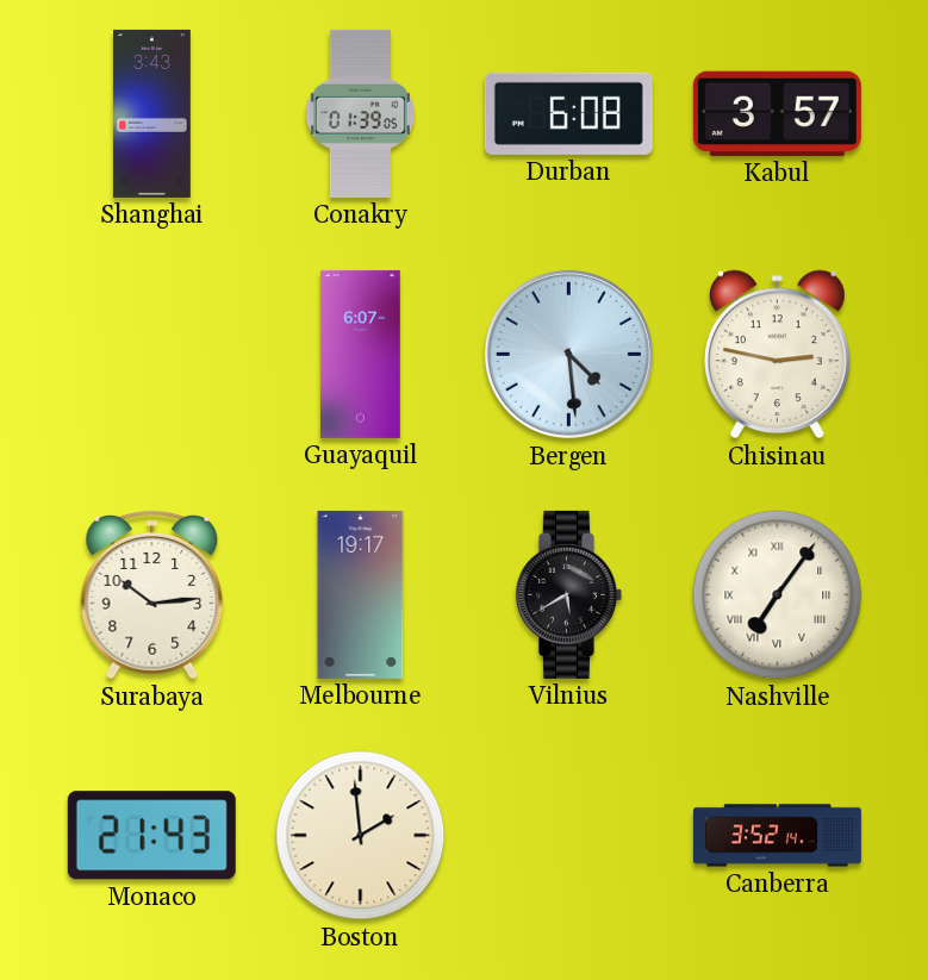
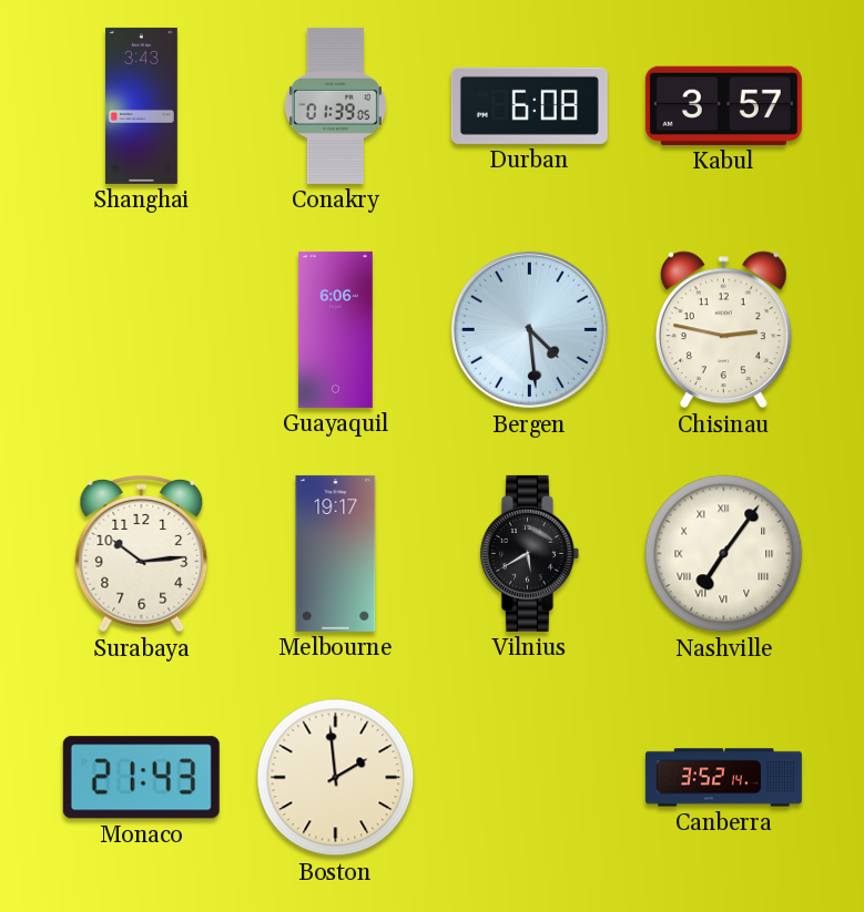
Guayaquil: 6:07 -> 6:06 (336, 329)
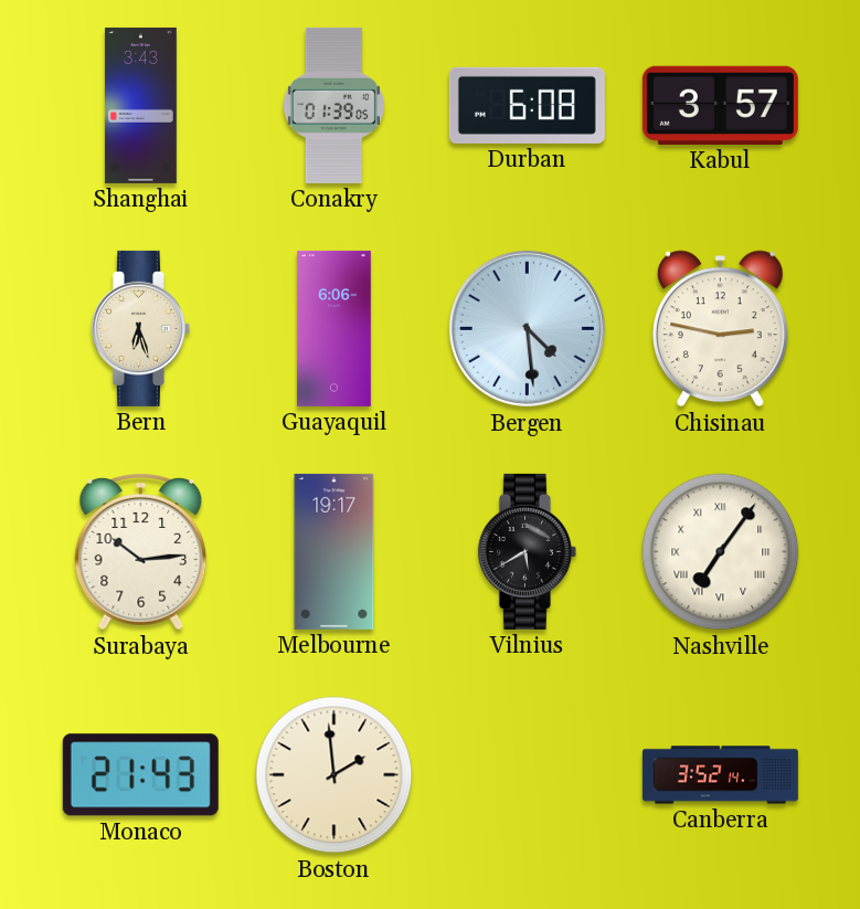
Bern: none -> 6:27 (140, 328)
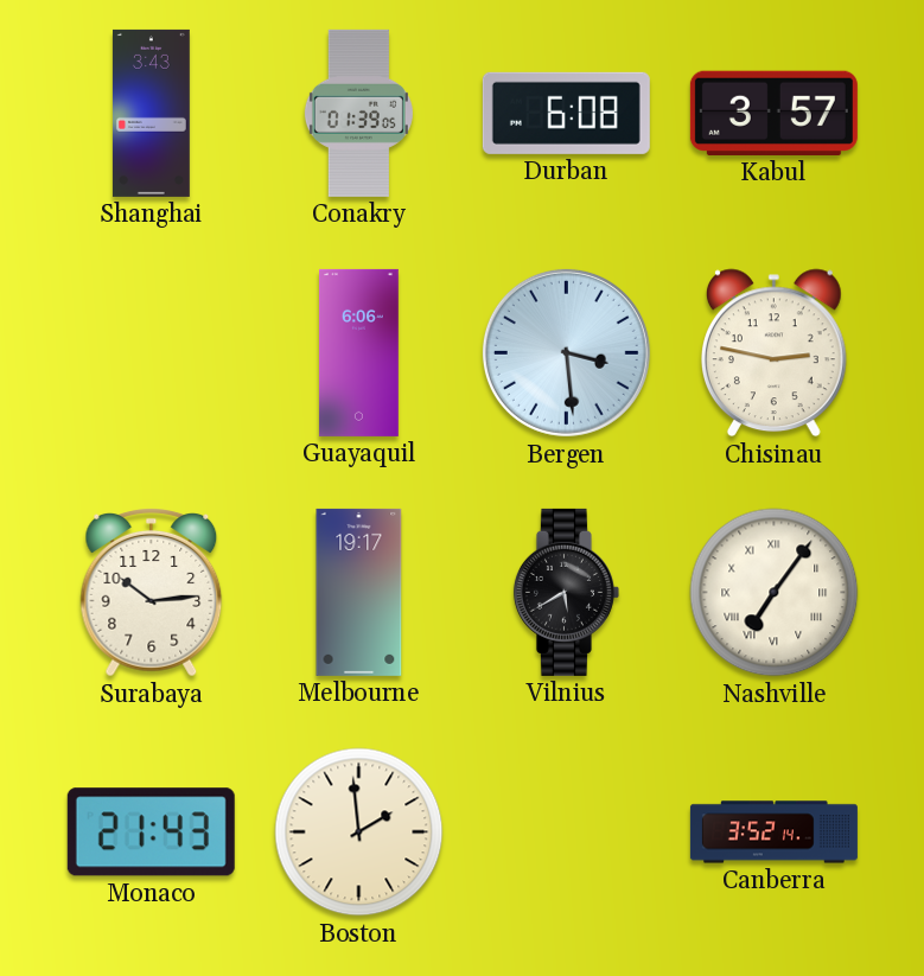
Bern: 6:27 -> none (140, 328)
Bergen: 4:29 -> 3:29 (566, 352)
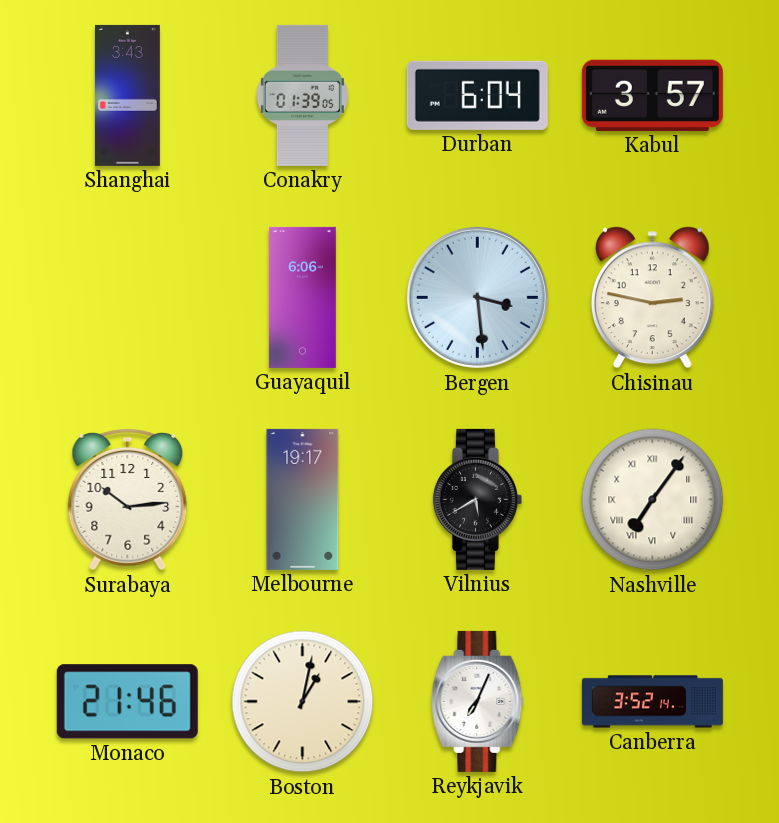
Durban: 6:08 -> 6:04 (477, 95)
Monaco: 21:43 -> 21:46 (127, 702)
Boston: 1:59 -> 1:02 (303, 702)
Reykjavik: none -> 7:04 (478, 701)
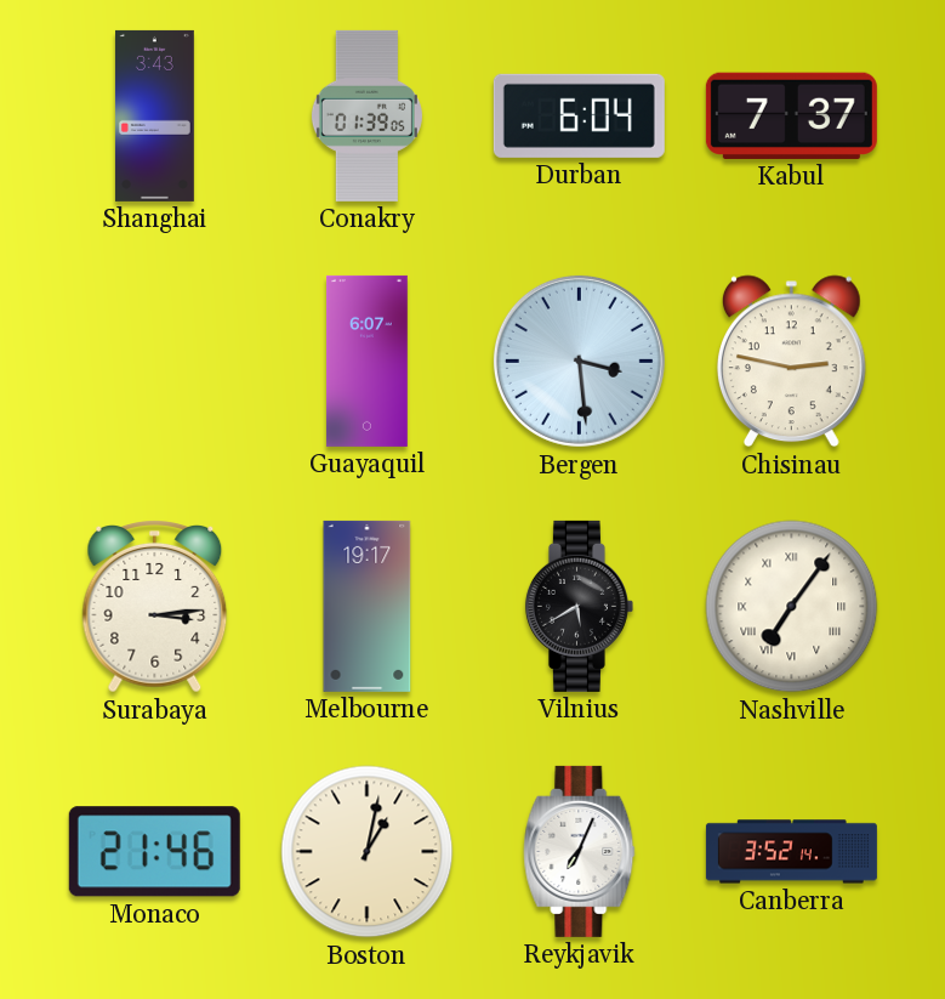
Kabul: 3:57 -> 7:37 (791, 115)
Guayaquil: 6:06 -> 6:07 (368, 361)
Surabaya: 10:14 -> 3:14 (155, 607)
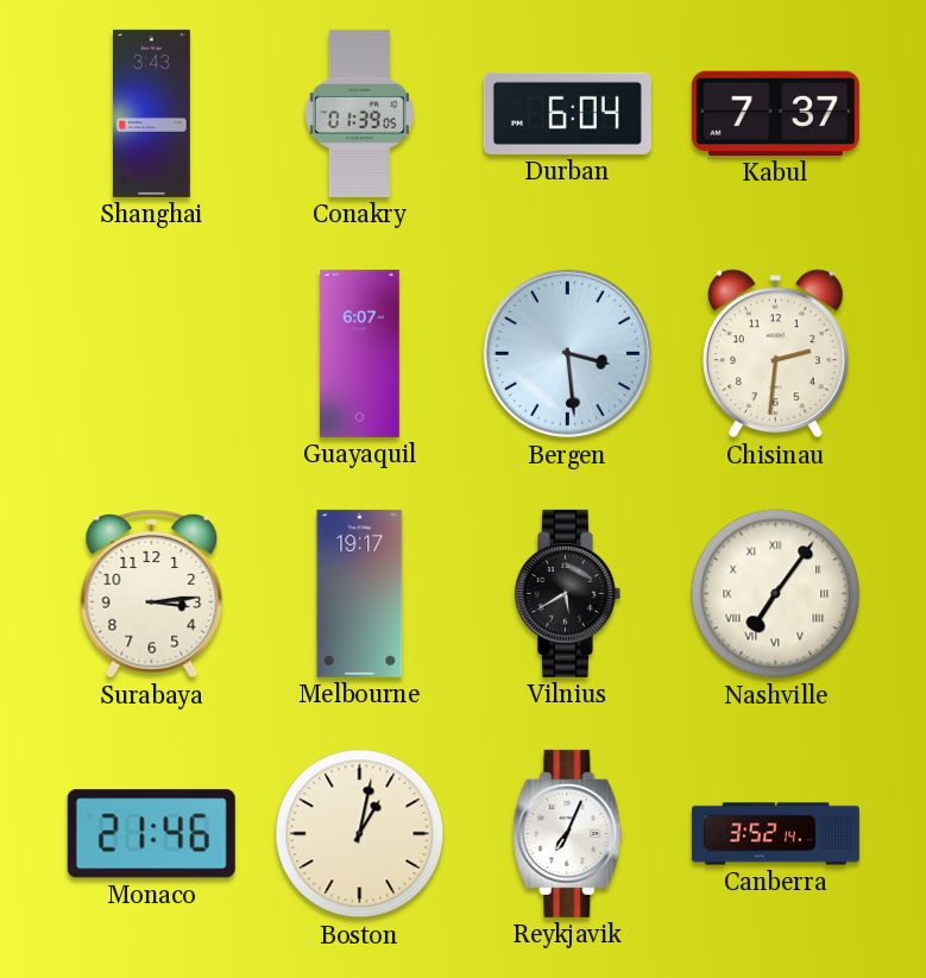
Chisinau: 2:47 -> 2:31 (775, 354)
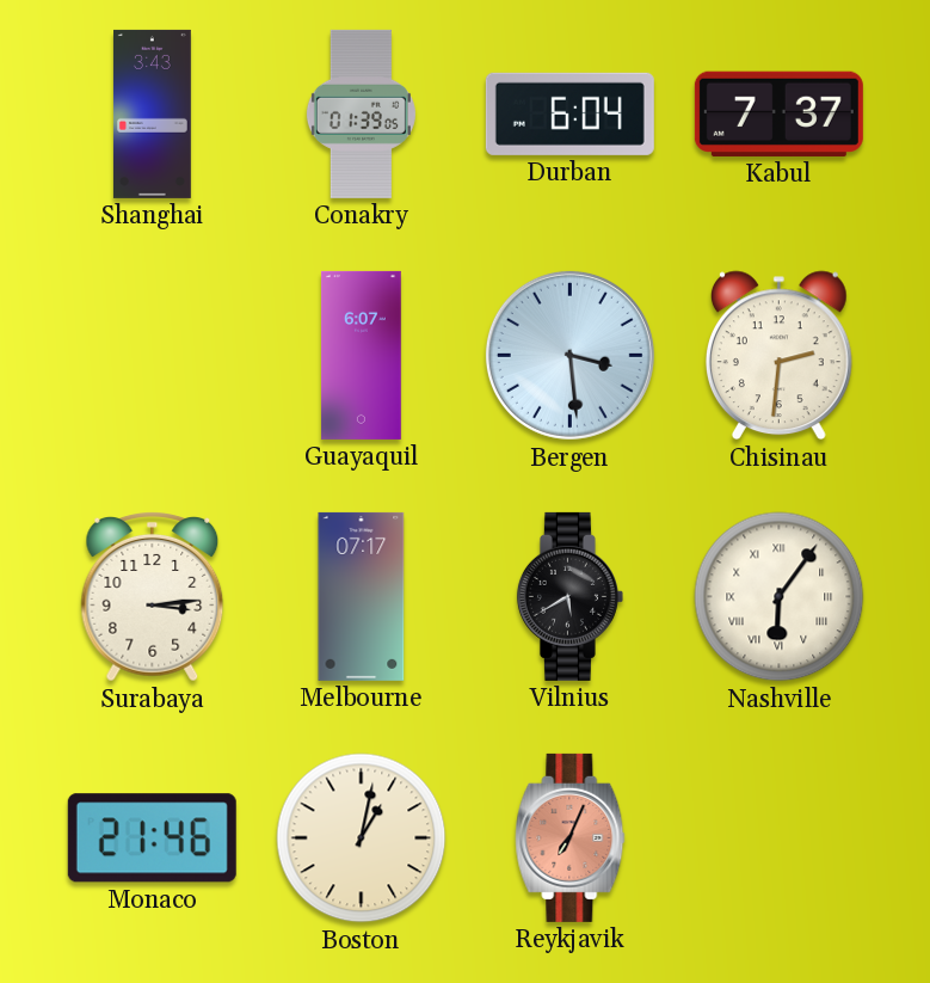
Melbourne: 19:17 -> 07:17 (362, 596)
Nashville: 7:06 -> 6:06 (780, 597)
Reykjavik dial: white -> salmon (571, 837)
Canberra: 3:52 -> none (775, 834)
